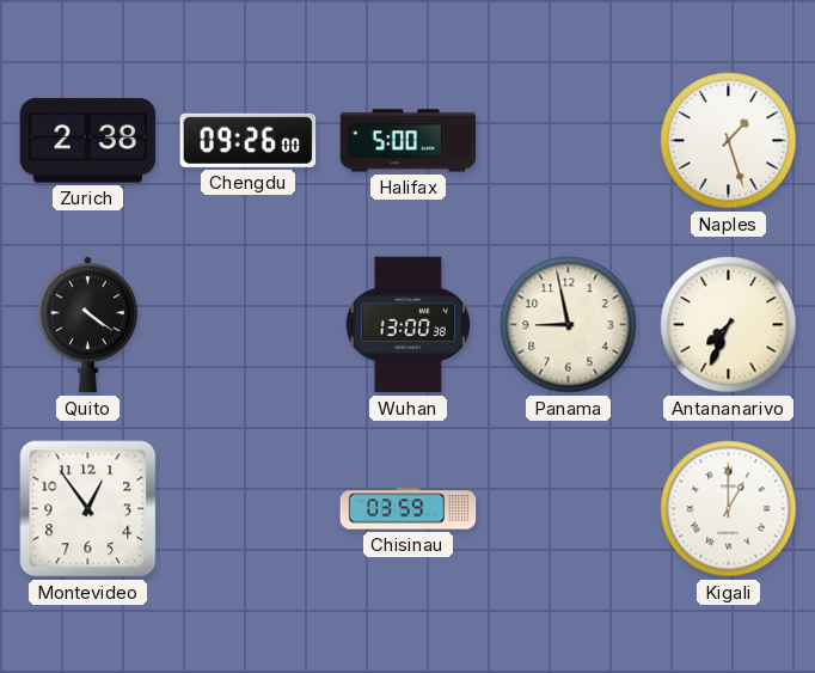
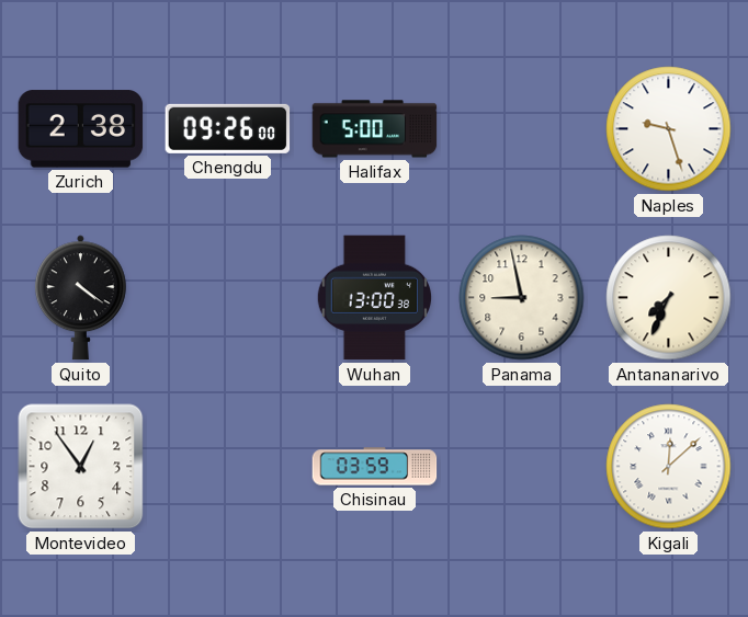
Naples: 1:27 -> 9:27 (669, 129)
Kigali: 1:00 -> 12:08 (669, 467)
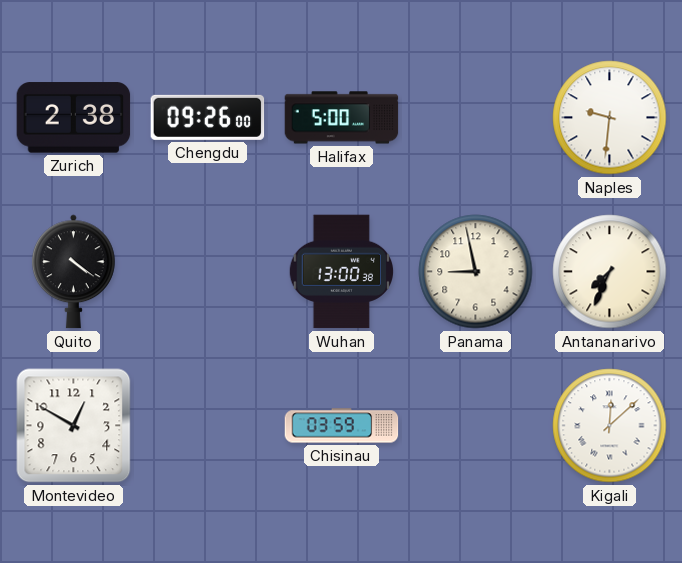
Naples: 9:27 -> 9:31 (610, 118)
Montevideo: 12:54 -> 12:50 (74, 426)
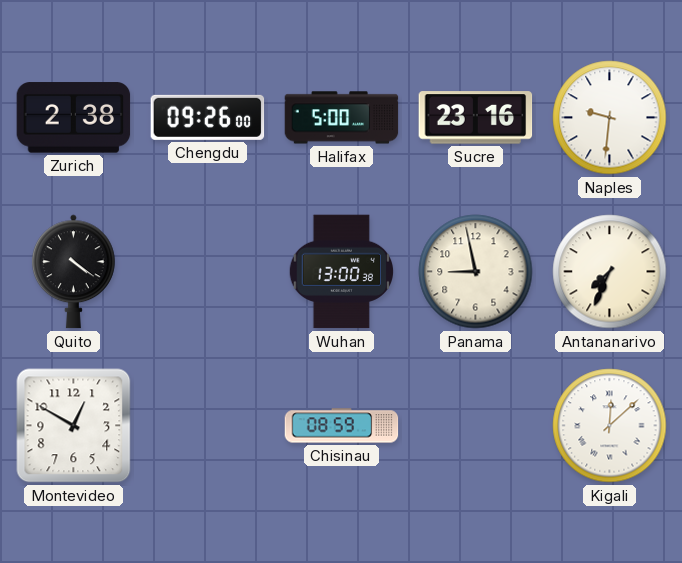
Sucre: none -> 23:16 (476, 118)
Chisinau: 03:59 -> 08:59 (342, 426)
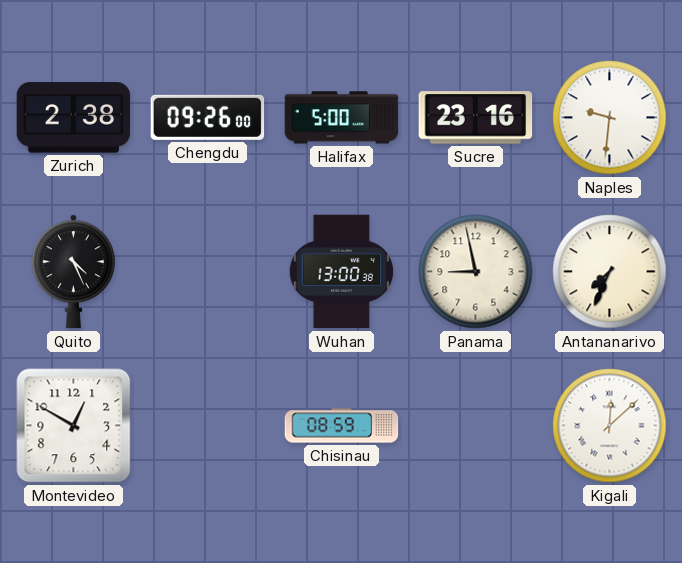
Quito: 4:21 -> 4:26 (74, 272)
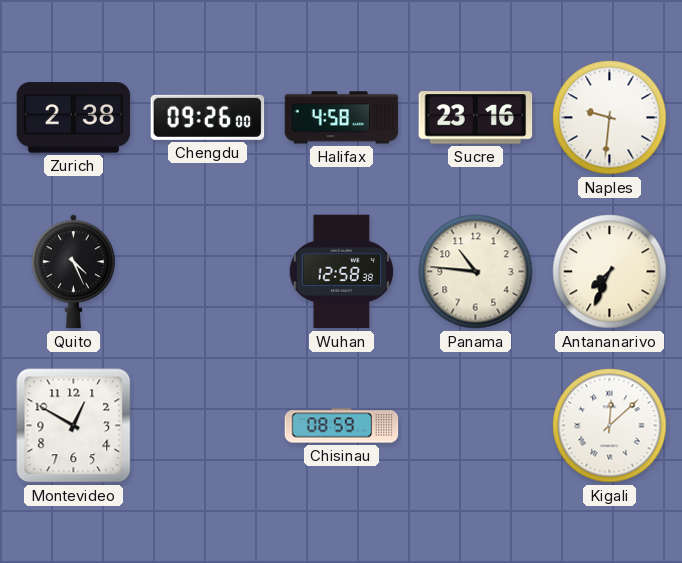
Halifax: 5:00 -> 4:58 (342, 118)
Wuhan: 13:00 -> 12:58 (341, 272)
Panama: 8:58 -> 10:46 (476, 272)
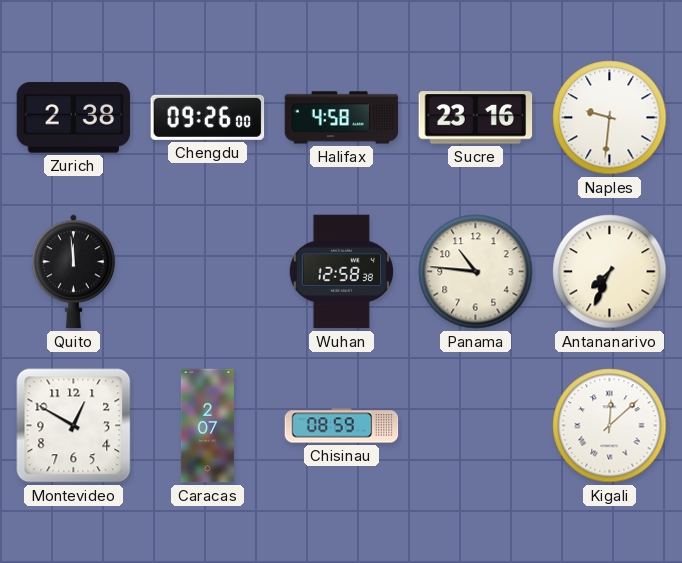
Quito: 4:26 -> 11:59 (74, 272)
Caracas: none -> 2:07 (207, 426)
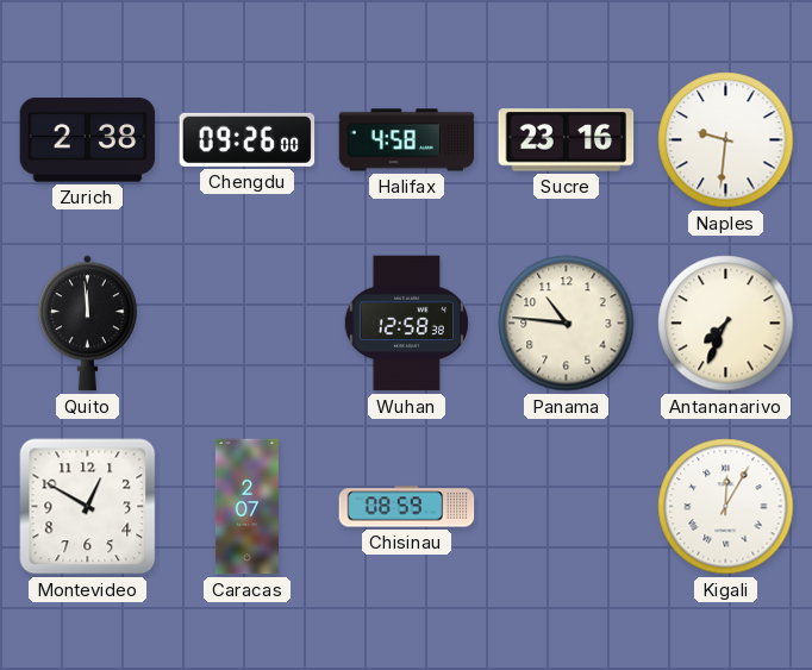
Kigali: 12:08 -> 12:05 (726, 507)
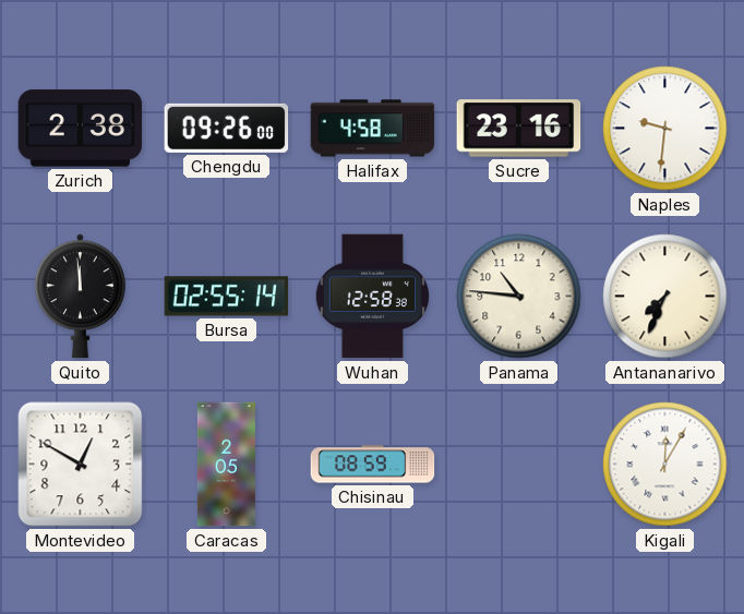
Bursa: none -> 02:55 (227, 297)
Caracas: 2:07 -> 2:05 (226, 465)
